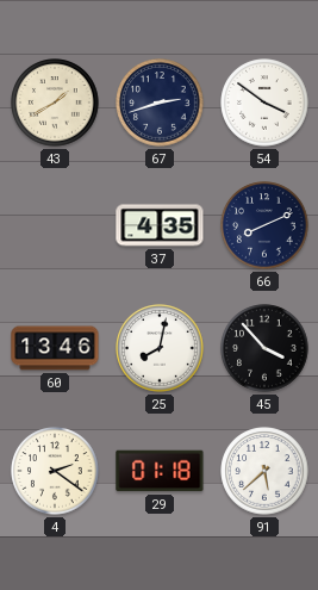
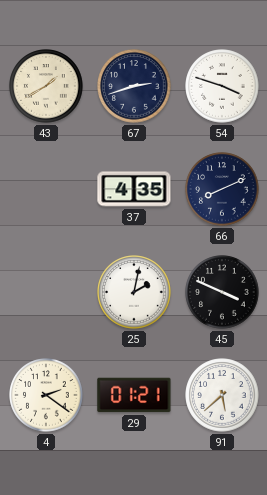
54: 3:51 -> 3:48 (222, 86)
60: 13:46 -> none (55, 348)
25: 8:02 -> 2:02 (134, 292)
45: 3:53 -> 3:49 (222, 292)
29: 01:18 -> 01:21 (134, 395)
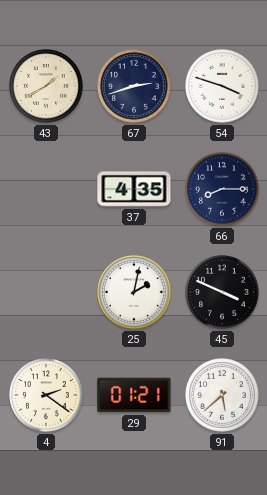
66: 8:11 -> 8:15 (222, 189)
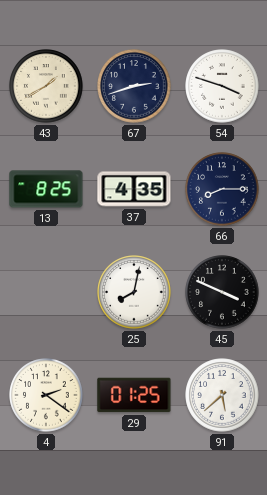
13: none -> 8:25 (46, 189)
25: 2:02 -> 8:02 (134, 292)
29: 01:21 -> 01:25 (134, 395)
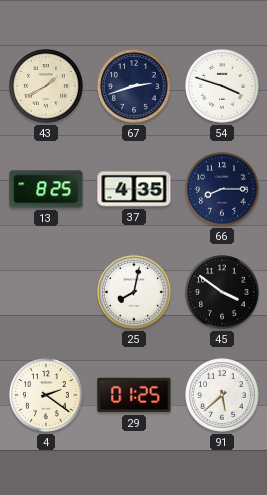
45: 3:49 -> 3:51 (222, 292)
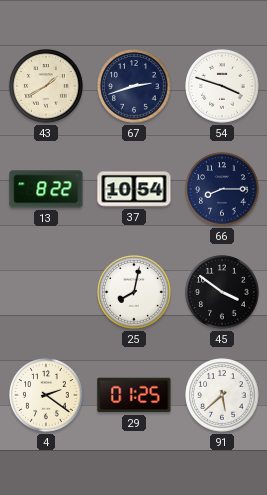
13: 8:25 -> 8:22 (46, 189)
37: 4:35 -> 10:54 (134, 189)
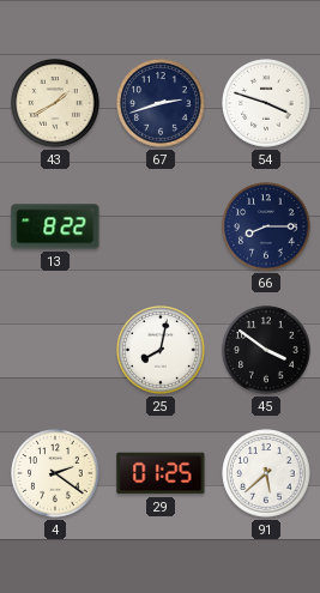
37: 10:54 -> none (134, 189)
